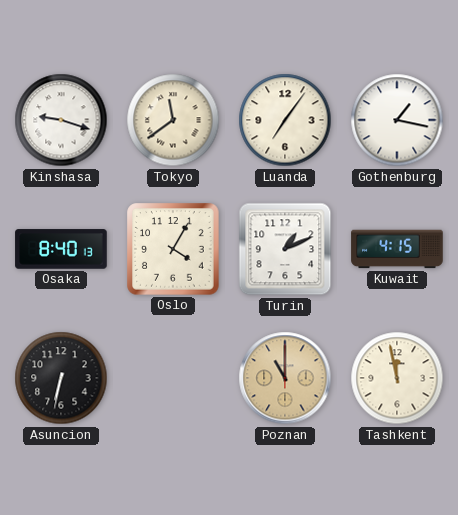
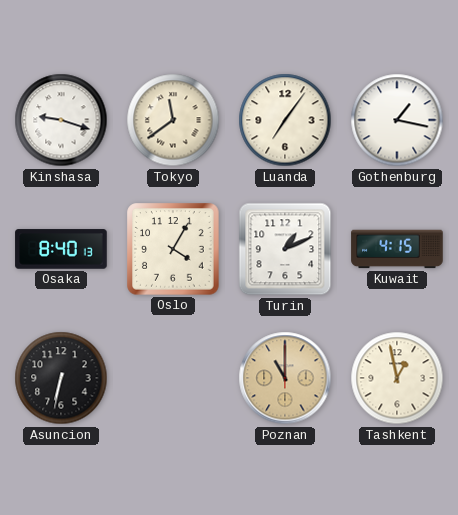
Tashkent: 11:58 -> 12:58 (397, 378)
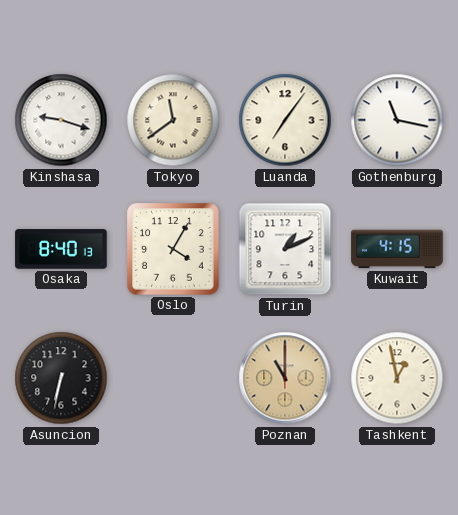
Gothenburg: 1:17 -> 11:17 (397, 120)
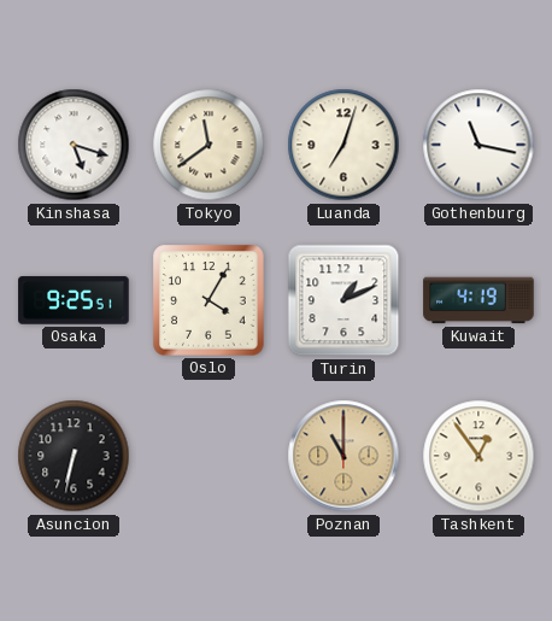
Kinshasa: 9:18 -> 5:18 (74, 145)
Luanda: 7:06 -> 7:03 (343, 145)
Osaka: 8:40 -> 9:25 (74, 300)
Kuwait: 4:15 -> 4:19 (478, 300)
Tashkent: 12:58 -> 12:54 (478, 456)
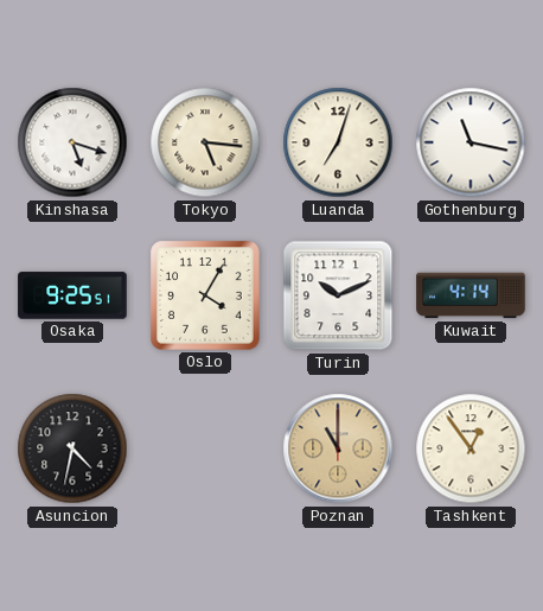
Tokyo: 11:39 -> 5:16 (205, 142)
Turin: 1:11 -> 10:11 (338, 295)
Kuwait: 4:19 -> 4:14 (471, 295)
Asuncion: 6:32 -> 4:32 (72, 448)
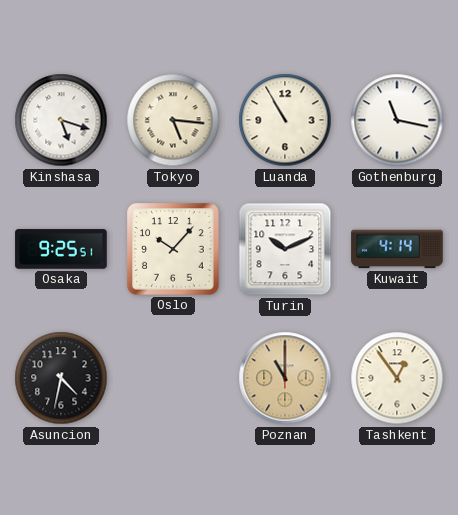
Luanda: 7:03 -> 10:55 (285, 120)
Oslo: 4:05 -> 10:07 (173, 249)
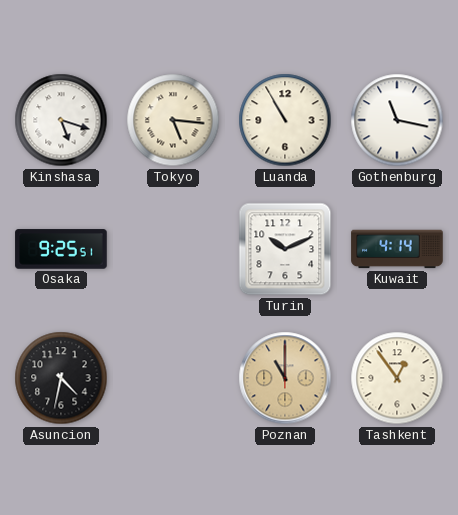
Oslo: 10:07 -> none (173, 249)
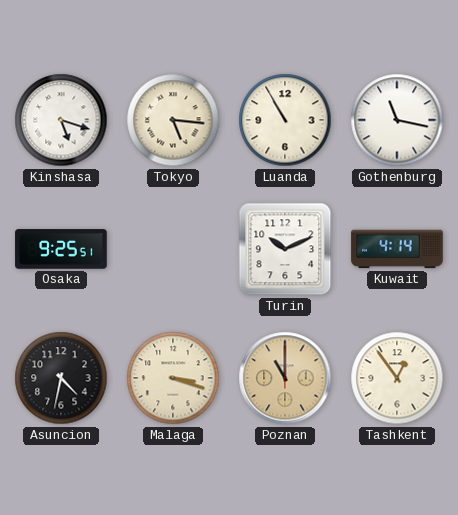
Malaga: none -> 3:18 (173, 378)
